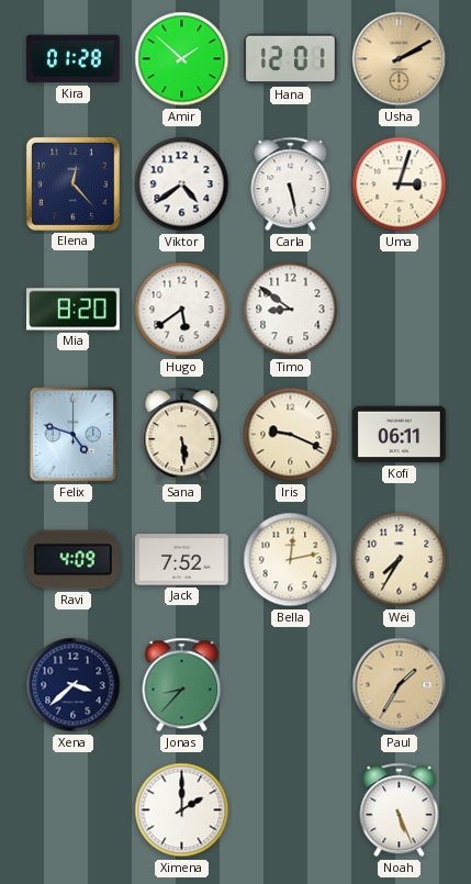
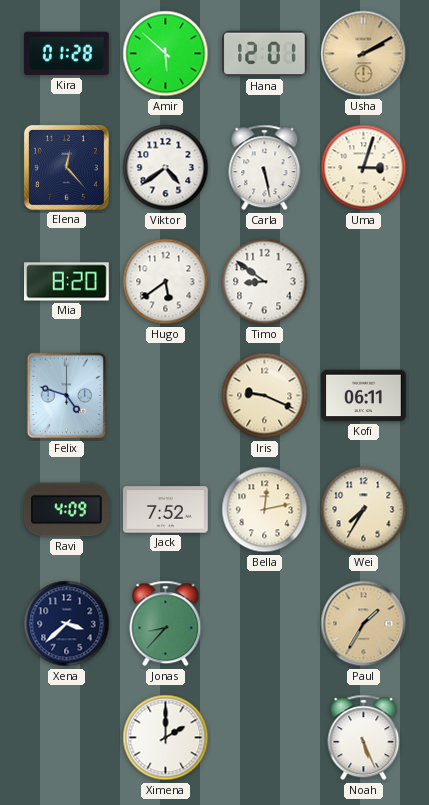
Amir: 1:52 -> 5:52 (166, 54)
Sana: 5:29 -> none (182, 435)
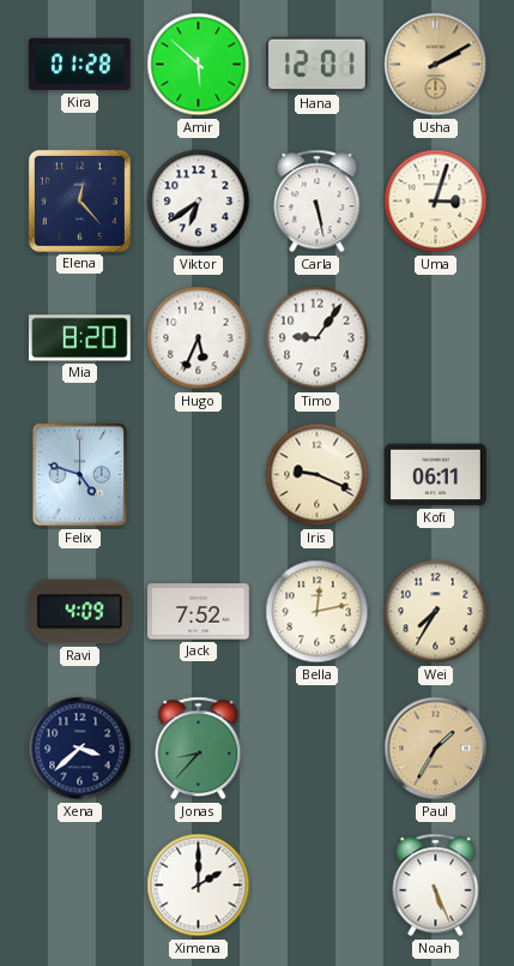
Viktor: 4:39 -> 6:39 (199, 202)
Hugo: 5:39 -> 5:34 (199, 338)
Timo: 8:51 -> 9:06 (318, 338)
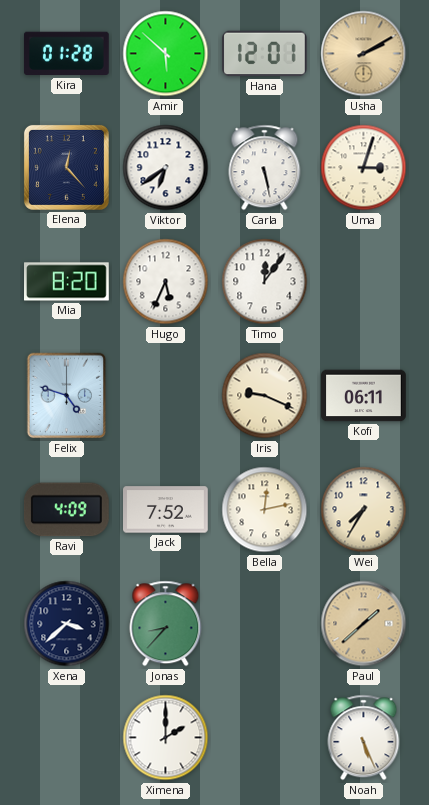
Timo: 9:06 -> 12:06 (265, 282)
Paul: 1:35 -> 1:38 (364, 624)
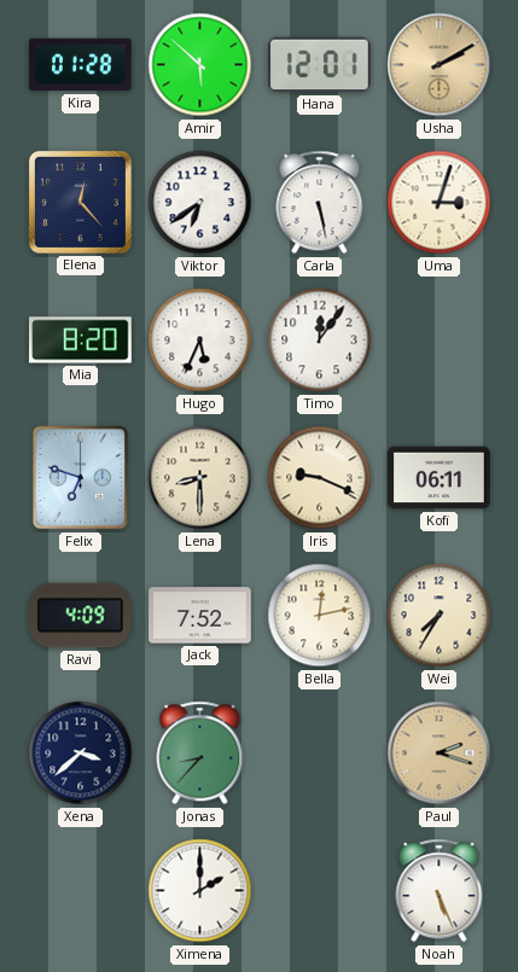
Felix: 4:48 -> 6:48 (81, 478)
Lena: none -> 8:30 (200, 478)
Paul: 1:38 -> 2:18 (440, 753)
